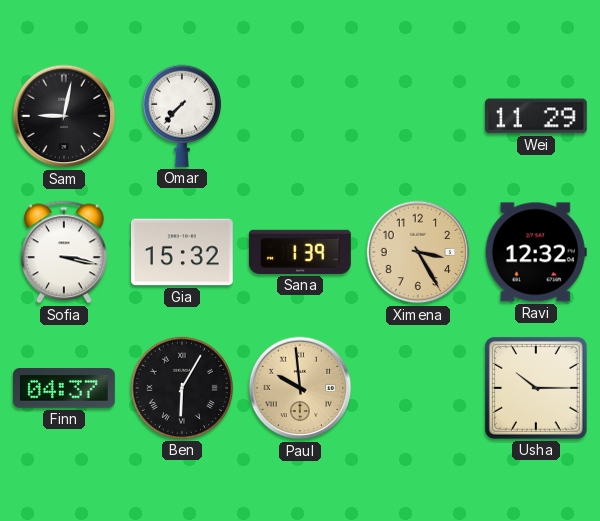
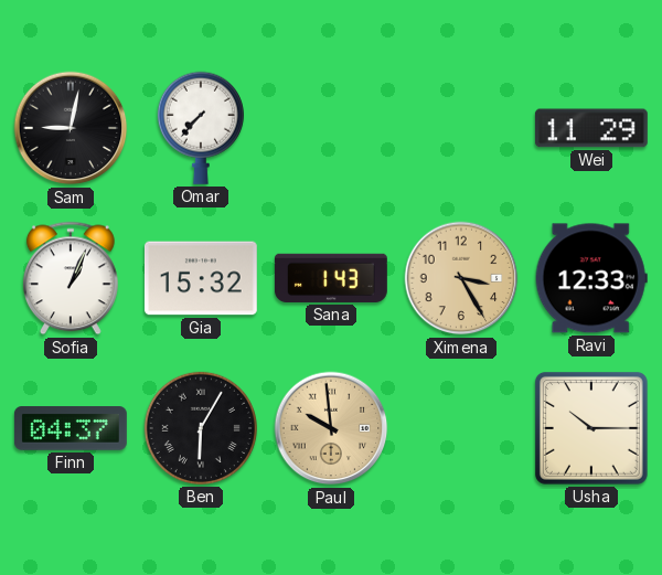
Sofia: 3:17 -> 1:04 (71, 278)
Sana: 1:39 -> 1:43 (331, 278)
Ravi: 12:32 -> 12:33 (591, 278)
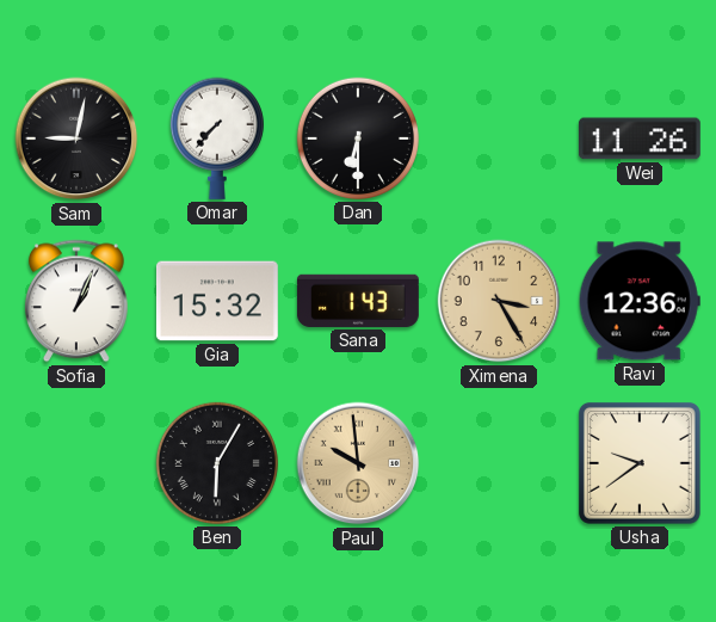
Dan: none -> 6:30 (358, 138)
Wei: 11:29 -> 11:26 (640, 138)
Ravi: 12:33 -> 12:36 (640, 301)
Finn: 04:37 -> none (71, 428)
Usha: 10:15 -> 9:39 (640, 463)
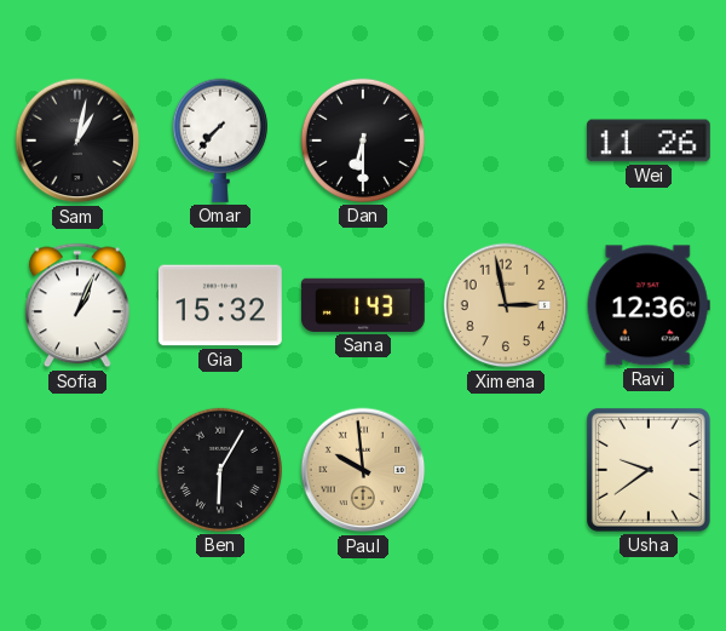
Sam: 9:02 -> 1:02 (77, 140)
Ximena: 3:25 -> 2:58 (506, 305)
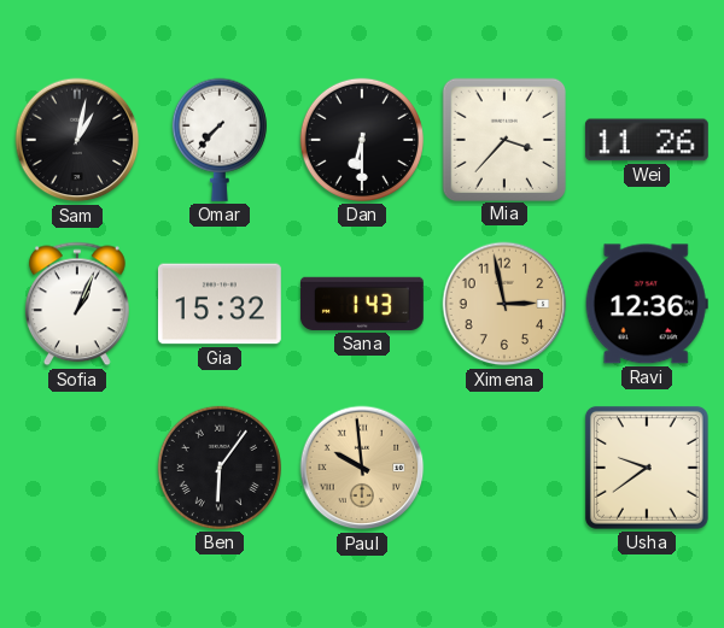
Mia: none -> 3:37 (503, 139)
Ben: 6:05 -> 6:06 (220, 468)
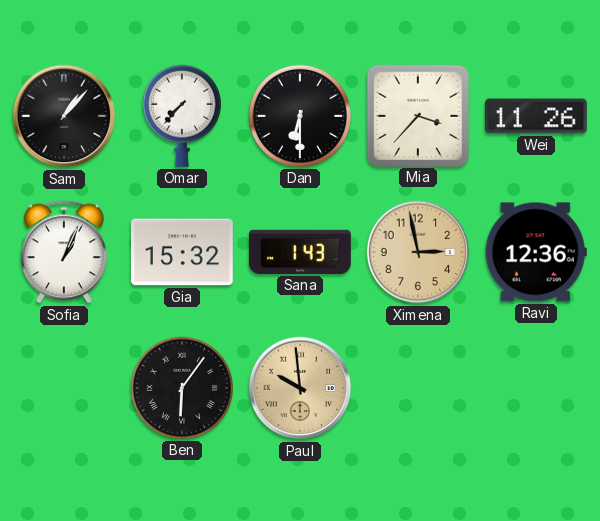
Sam: 1:02 -> 1:07 (64, 116)
Usha: 9:39 -> none (647, 468)
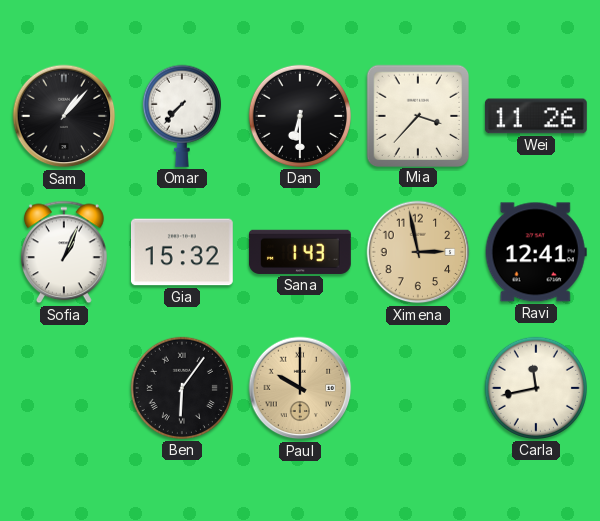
Ravi: 12:36 -> 12:41 (536, 252)
Paul: 9:59 -> 10:00 (300, 388)
Carla: none -> 11:43 (536, 388)
